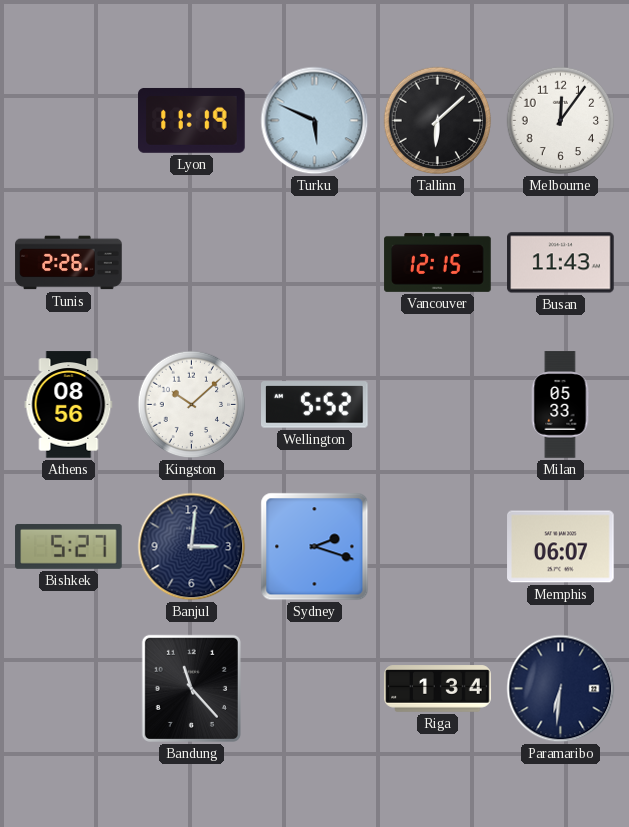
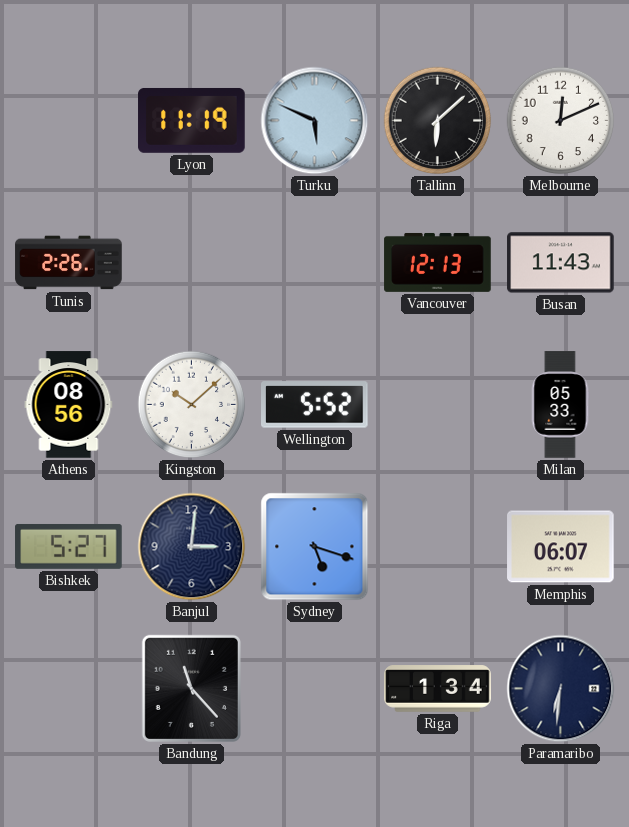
Melbourne: 12:06 -> 12:11 (561, 121)
Vancouver: 12:15 -> 12:13 (438, 262)
Sydney: 2:18 -> 5:18 (315, 547)
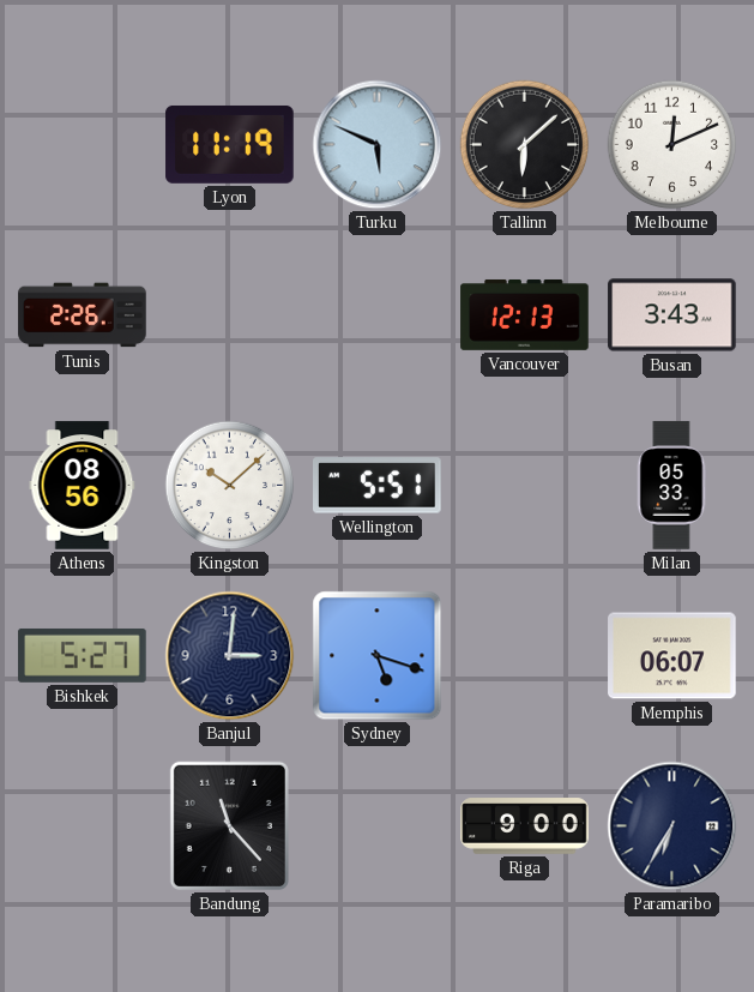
Busan: 11:43 -> 3:43 (672, 315)
Wellington: 5:52 -> 5:51 (378, 486)
Riga: 1:34 -> 9:00 (525, 826)
Paramaribo: 6:31 -> 6:35 (672, 826)
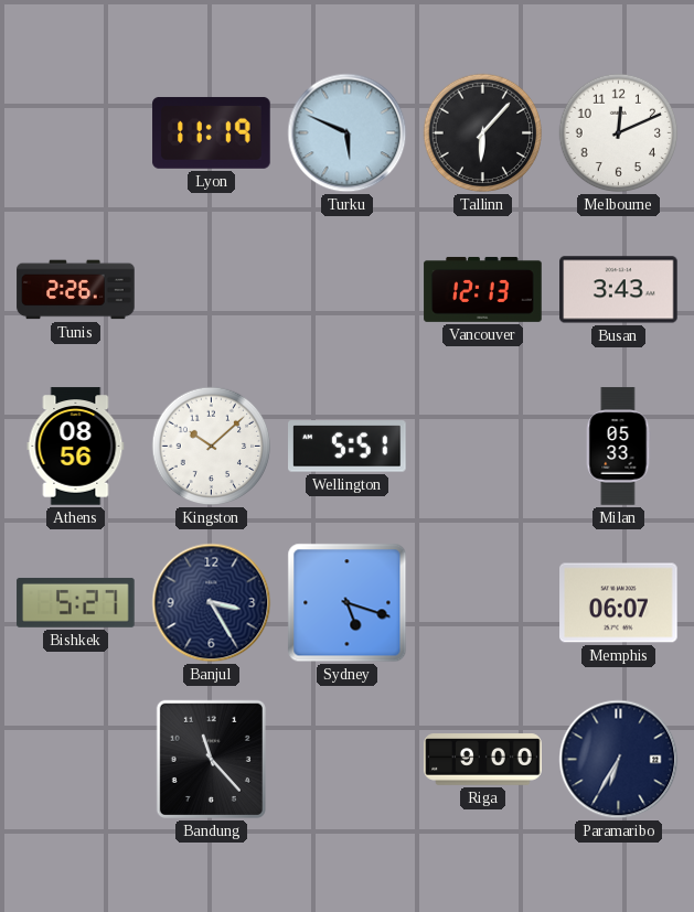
Tallinn: 6:08 -> 6:07 (483, 133)
Banjul: 3:01 -> 3:25 (212, 603)
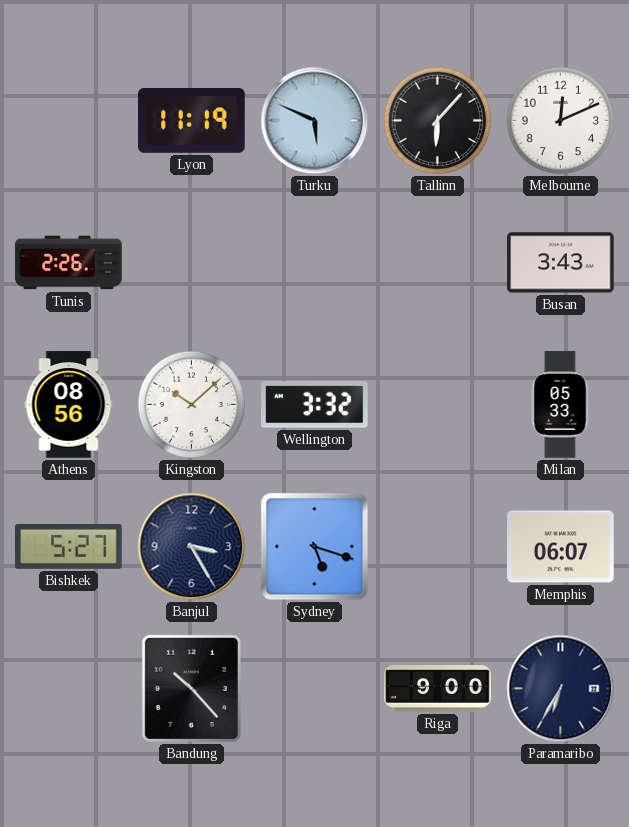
Vancouver: 12:13 -> none (483, 289)
Wellington: 5:51 -> 3:32 (315, 405)
Bandung: 11:23 -> 10:23 (191, 688)
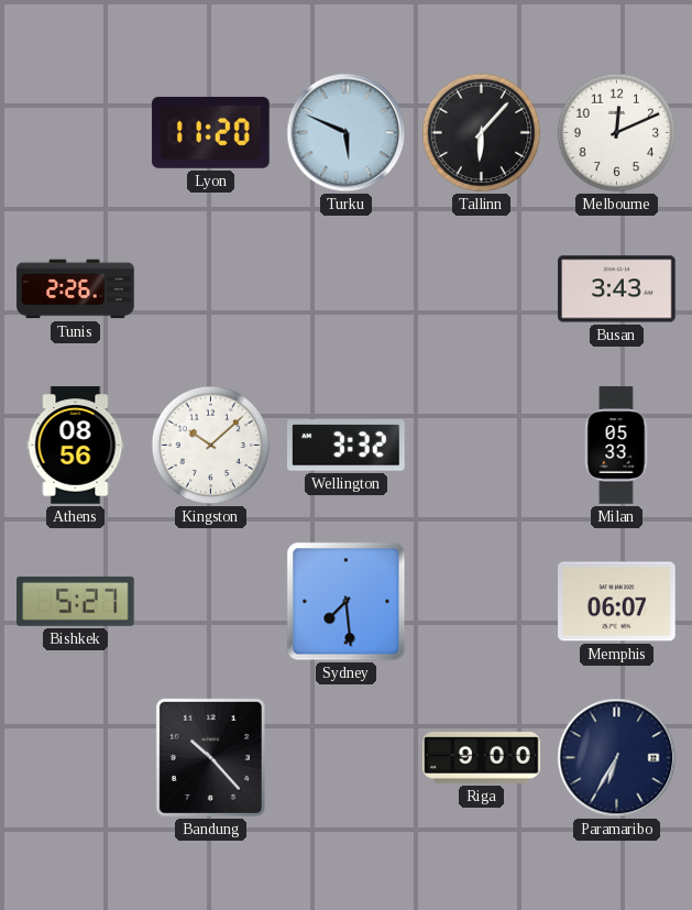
Lyon: 11:19 -> 11:20 (211, 132)
Banjul: 3:25 -> none (192, 547)
Sydney: 5:18 -> 7:29 (347, 602)
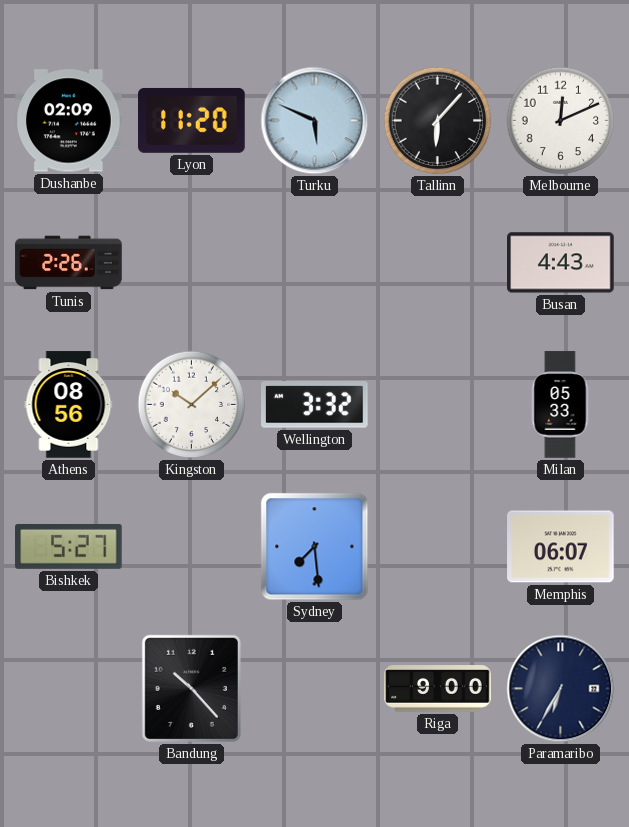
Dushanbe: none -> 02:09 (69, 121)
Busan: 3:43 -> 4:43 (561, 263)
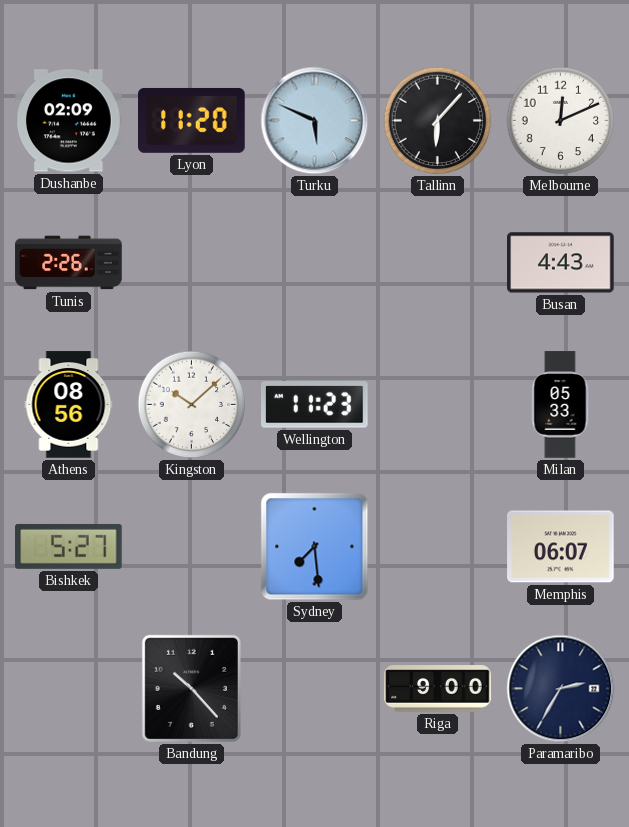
Wellington: 3:32 -> 11:23 (315, 405)
Paramaribo: 6:35 -> 2:35 (561, 689)
